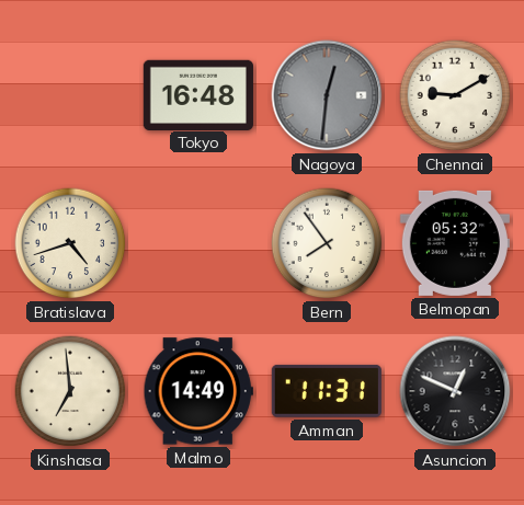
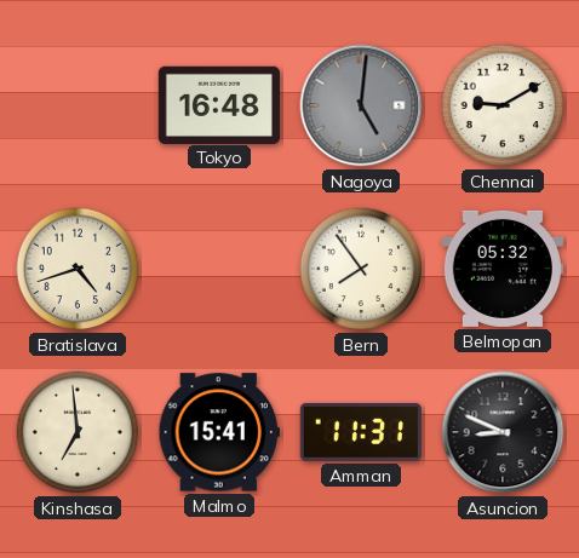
Nagoya: 12:31 -> 5:01 (361, 105)
Malmo: 14:49 -> 15:41 (219, 432)
Asuncion: 12:49 -> 8:49 (503, 432)
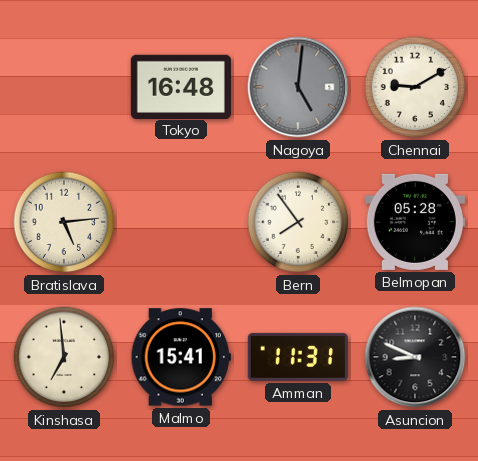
Bratislava: 4:42 -> 5:14 (64, 222)
Belmopan: 05:32 -> 05:28 (415, 222)
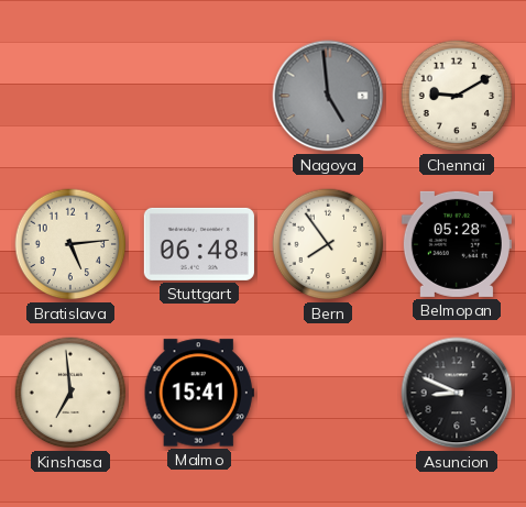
Tokyo: 16:48 -> none (181, 86)
Nagoya: 5:01 -> 4:59 (328, 96)
Stuttgart: none -> 06:48 (199, 244)
Amman: 11:31 -> none (298, 357)
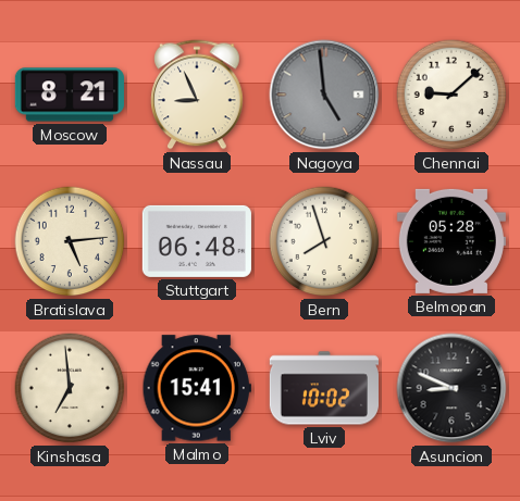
Moscow: none -> 8:21 (70, 95)
Nassau: none -> 8:56 (197, 95)
Chennai: 9:10 -> 9:08 (451, 95)
Bern: 7:54 -> 7:57 (324, 241)
Lviv: none -> 10:02 (324, 388)
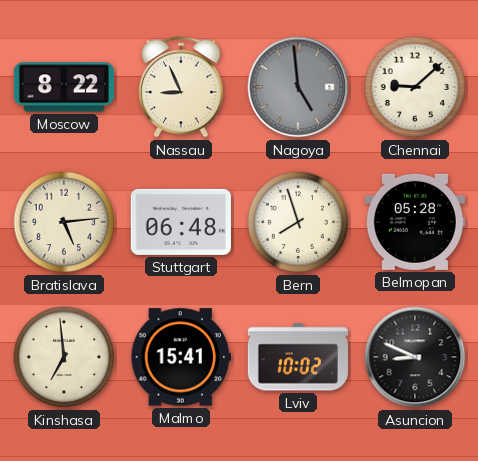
Moscow: 8:21 -> 8:22 (64, 87)
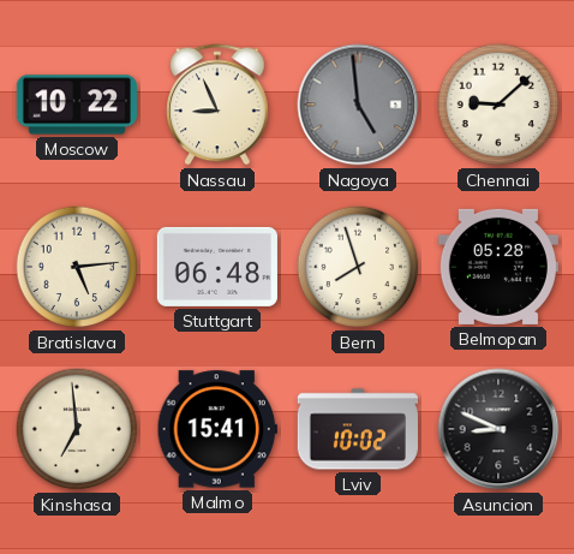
Moscow: 8:22 -> 10:22 (77, 105)
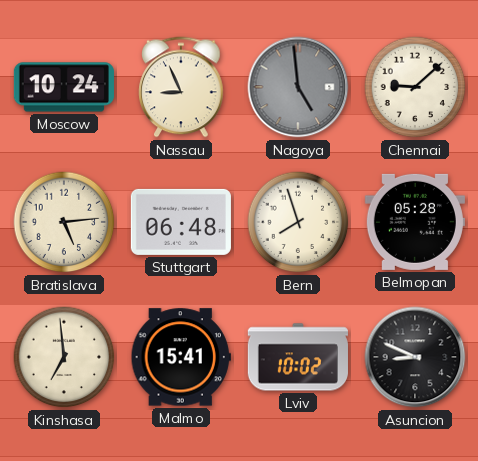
Moscow: 10:22 -> 10:24 (64, 87)
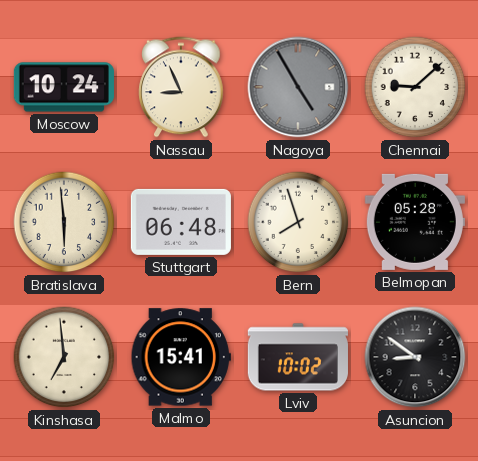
Nagoya: 4:59 -> 4:55 (298, 87)
Bratislava: 5:14 -> 5:59 (64, 222)
Asuncion: 8:49 -> 8:51 (415, 357)
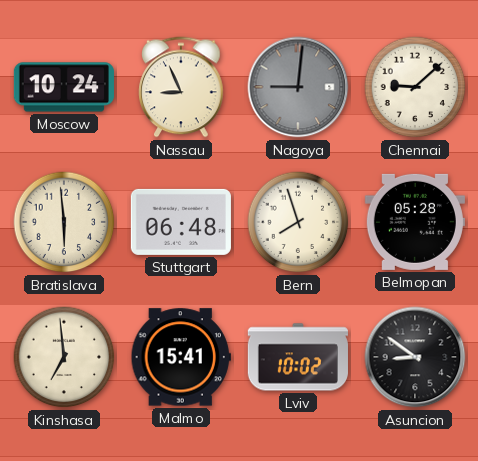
Nagoya: 4:55 -> 9:01 (298, 87)
